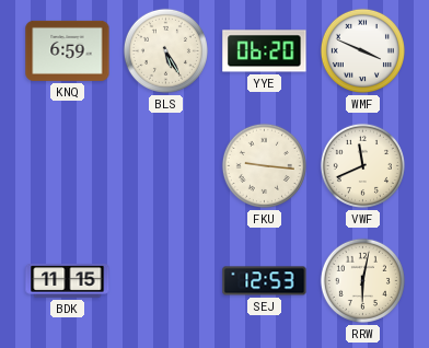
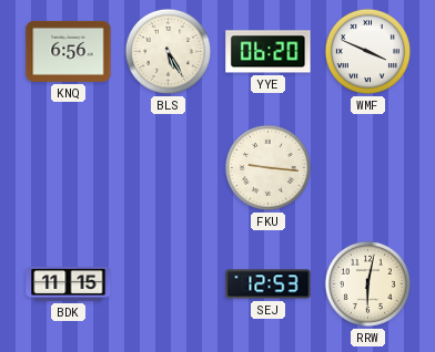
KNQ: 6:59 -> 6:56 (69, 51)
VWF: 11:41 -> none (362, 165)
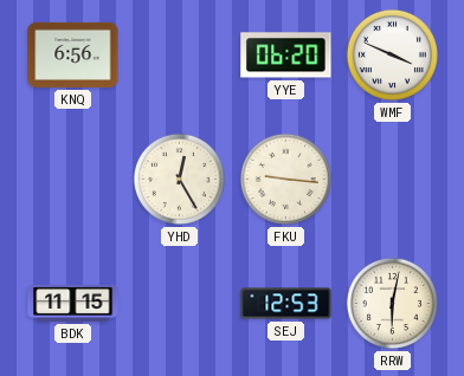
BLS: 5:25 -> none (168, 51)
YHD: none -> 12:25 (179, 179)
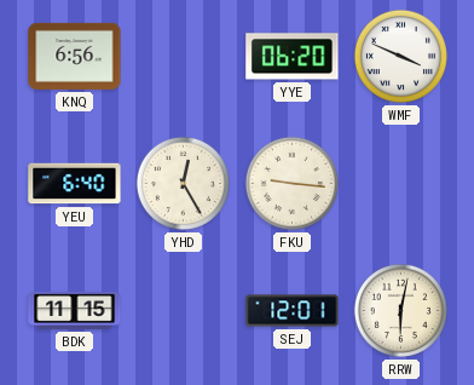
YEU: none -> 6:40 (75, 184)
SEJ: 12:53 -> 12:01 (293, 311)
